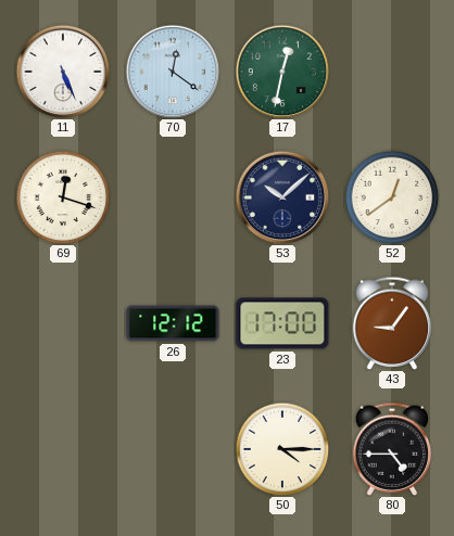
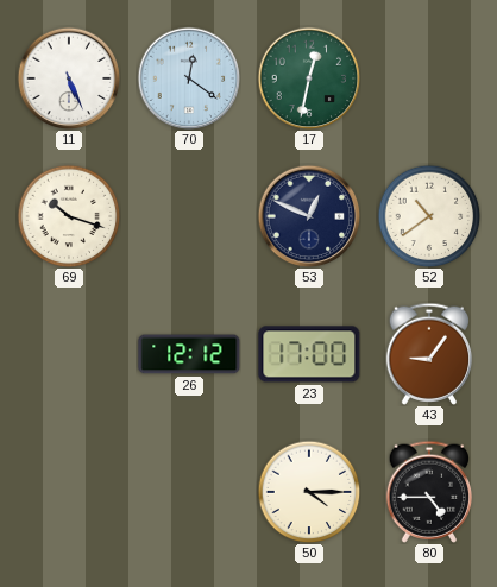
69: 12:18 -> 10:18 (69, 216)
53: 10:08 -> 12:49 (309, 216)
52: 12:39 -> 10:39 (429, 216)
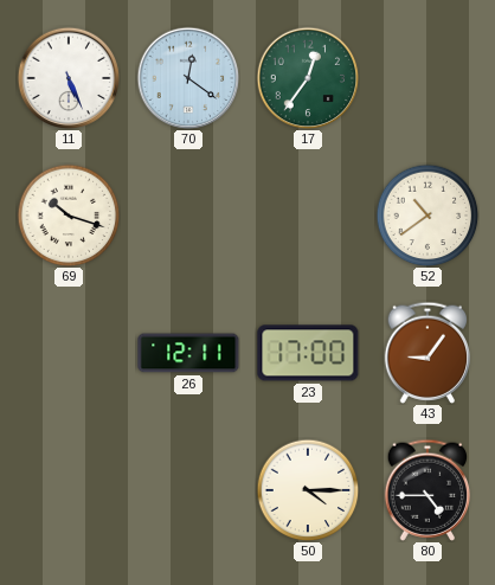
17: 12:32 -> 12:36 (308, 78)
53: 12:49 -> none (309, 216)
26: 12:12 -> 12:11 (188, 353)
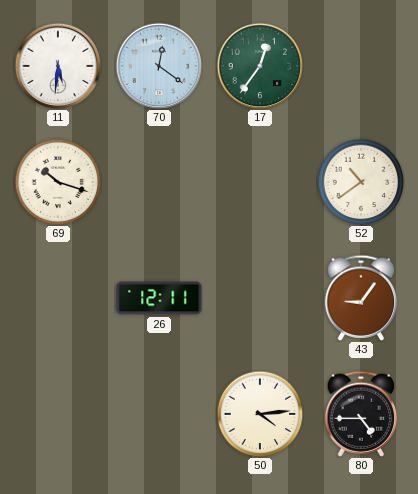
11: 5:26 -> 5:31 (58, 66)
23: 17:00 -> none (308, 353)
50: 4:15 -> 4:14 (260, 414)
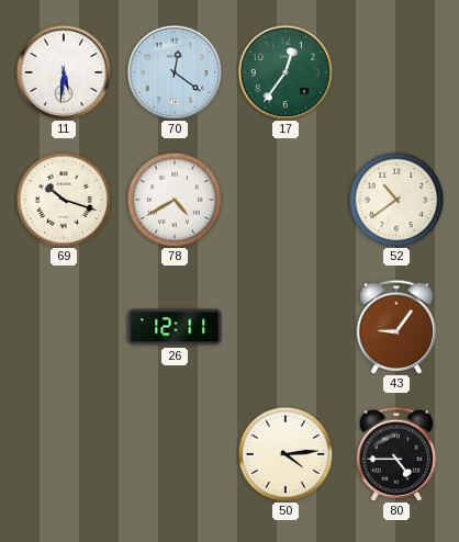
78: none -> 4:40 (175, 200)
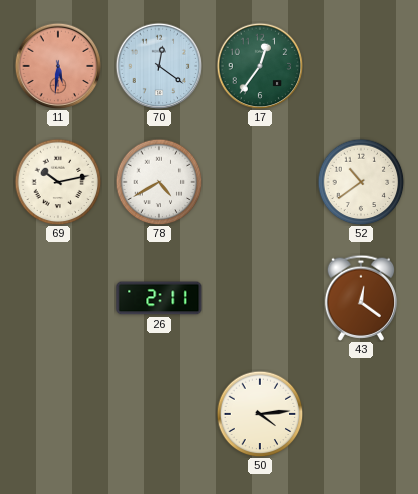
11 dial: white -> salmon (58, 66)
69: 10:18 -> 10:13 (58, 182)
26: 12:11 -> 2:11 (159, 298)
43: 9:06 -> 12:21 (361, 298)
80: 4:45 -> none (396, 454)
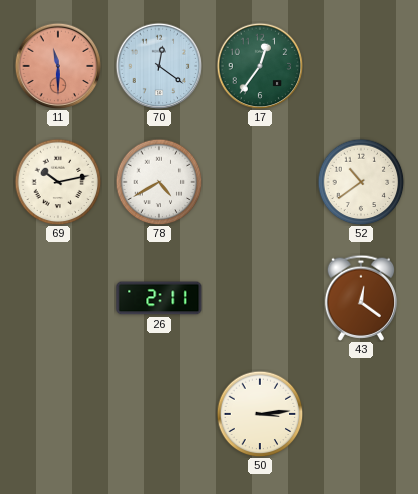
11: 5:31 -> 11:30 (58, 66)
50: 4:14 -> 3:14 (260, 414)
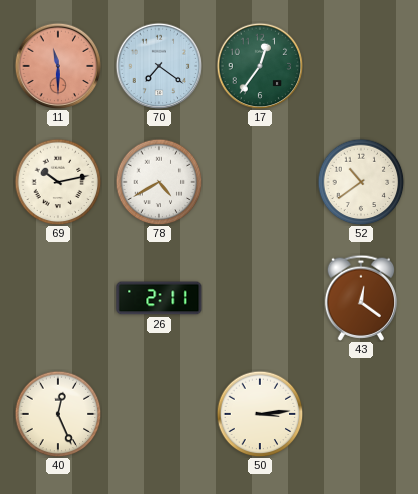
70: 12:21 -> 7:21 (159, 66)
40: none -> 12:26 (58, 414)
